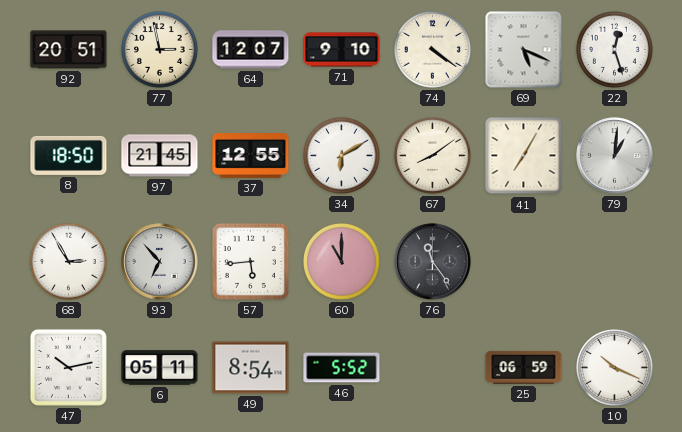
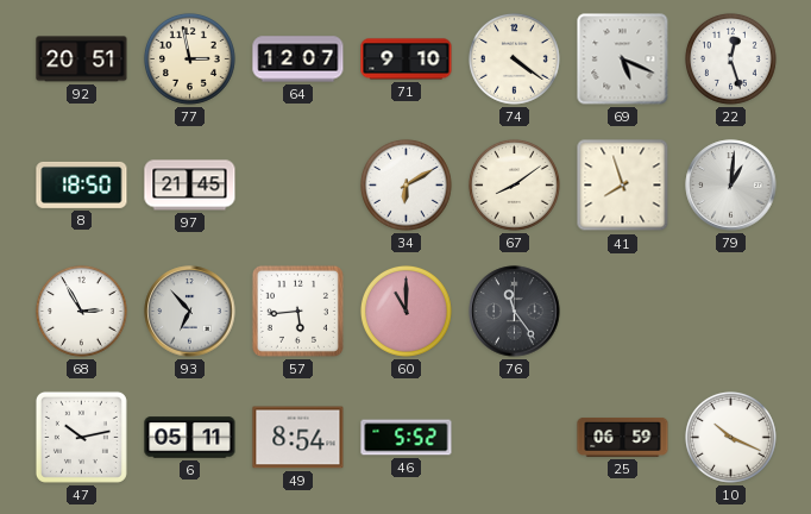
37: 12:55 -> none (251, 156)
41: 7:05 -> 7:57 (623, 186)
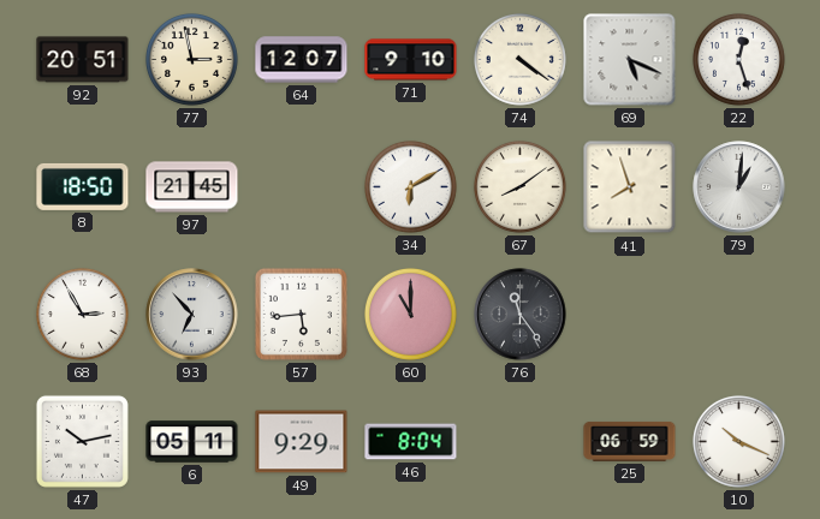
49: 8:54 -> 9:29 (302, 442)
46: 5:52 -> 8:04 (411, 442)
